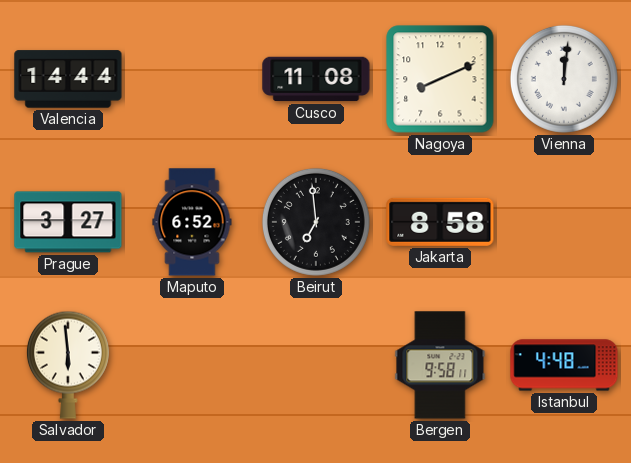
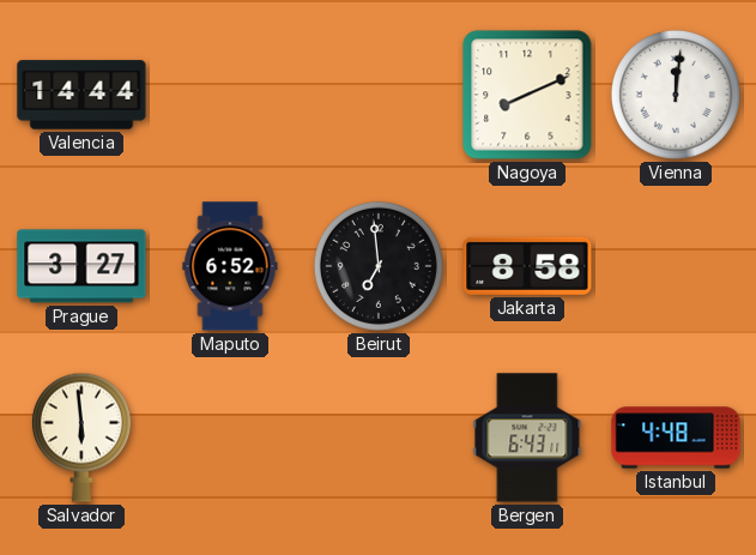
Cusco: 11:08 -> none (316, 79)
Bergen: 9:58 -> 6:43 (527, 438)
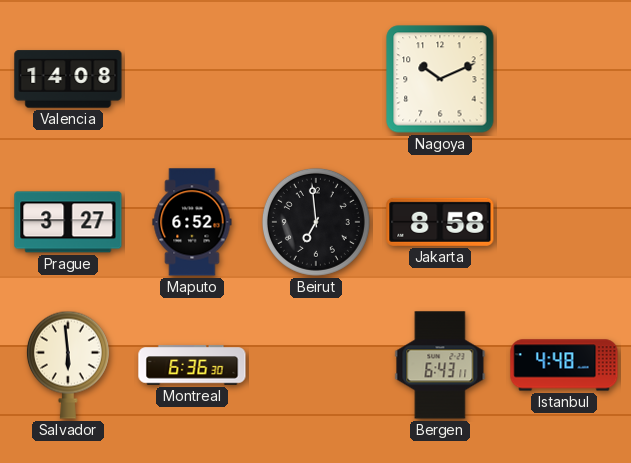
Valencia: 14:44 -> 14:08 (68, 79)
Nagoya: 8:11 -> 10:11 (440, 79)
Vienna: 12:01 -> none (676, 95)
Montreal: none -> 6:36 (192, 365)
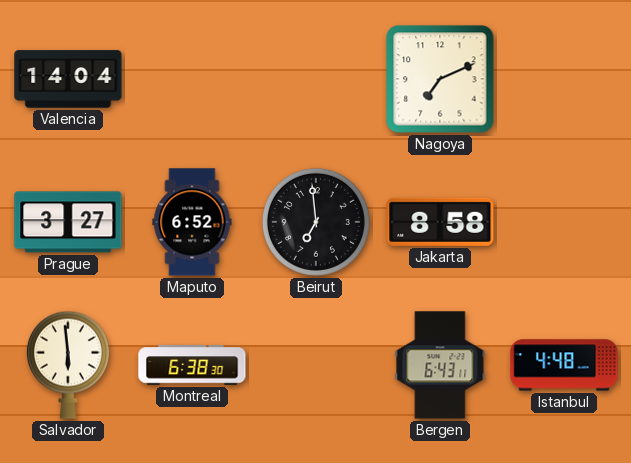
Valencia: 14:08 -> 14:04 (68, 79)
Nagoya: 10:11 -> 7:11 (440, 79)
Montreal: 6:36 -> 6:38 (192, 365)
